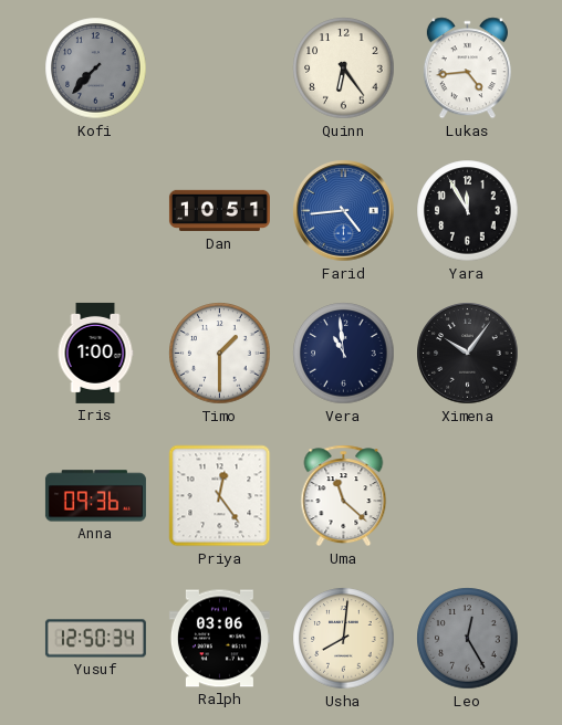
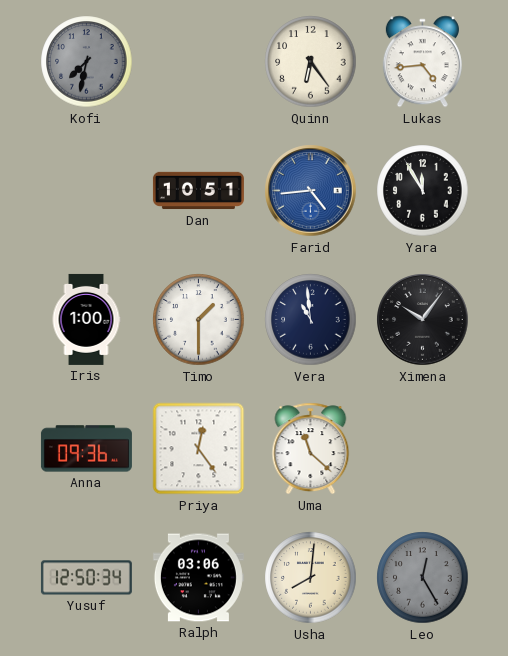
Kofi: 7:37 -> 7:32 (87, 62)
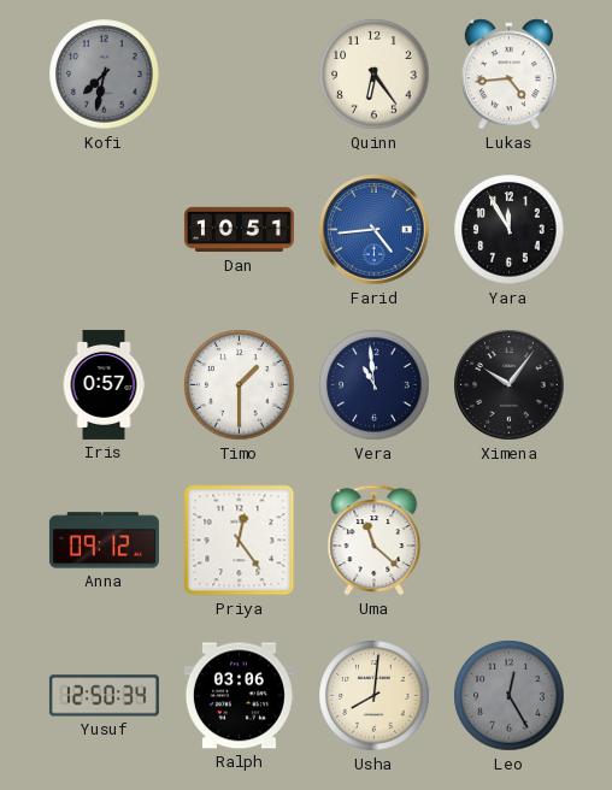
Iris: 1:00 -> 0:57 (104, 384)
Anna: 09:36 -> 09:12 (104, 541)
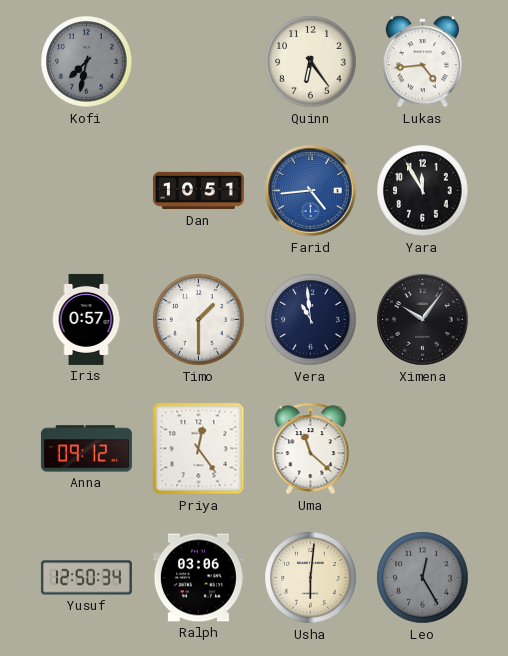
Usha: 8:01 -> 6:01 (311, 578)
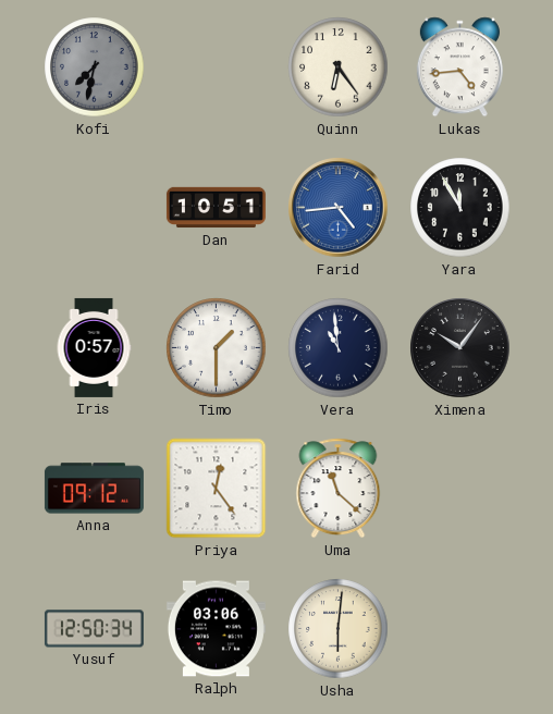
Leo: 12:25 -> none (423, 578)
